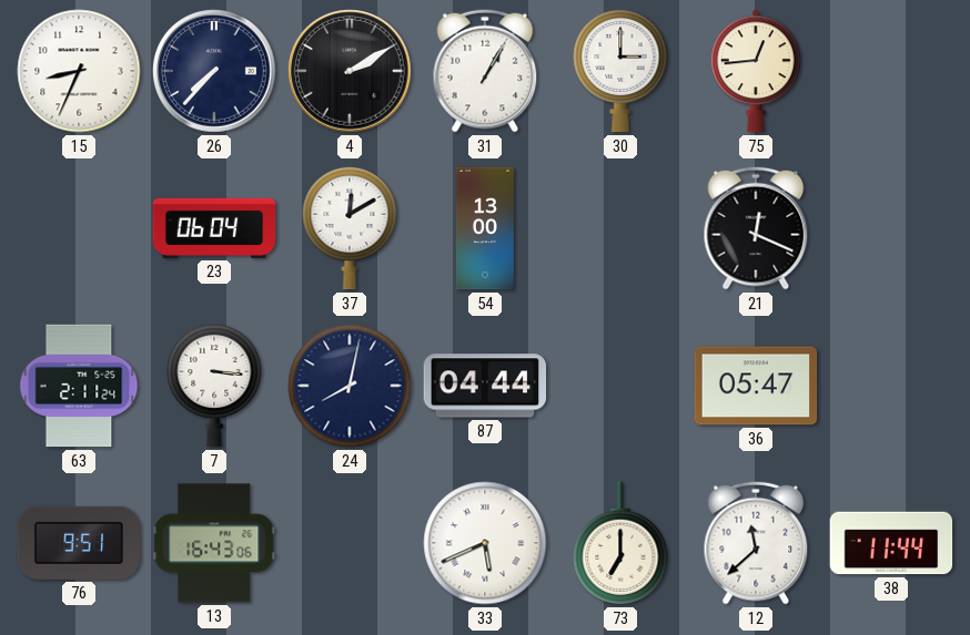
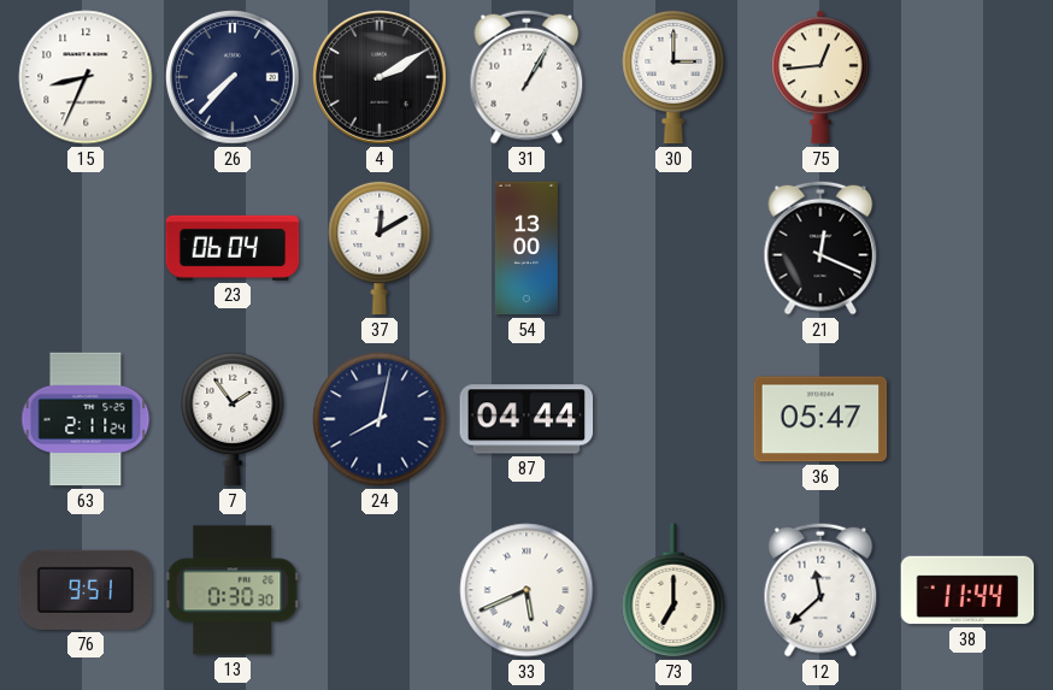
7: 3:16 -> 1:54 (233, 419)
13: 16:43 -> 0:30 (233, 590)
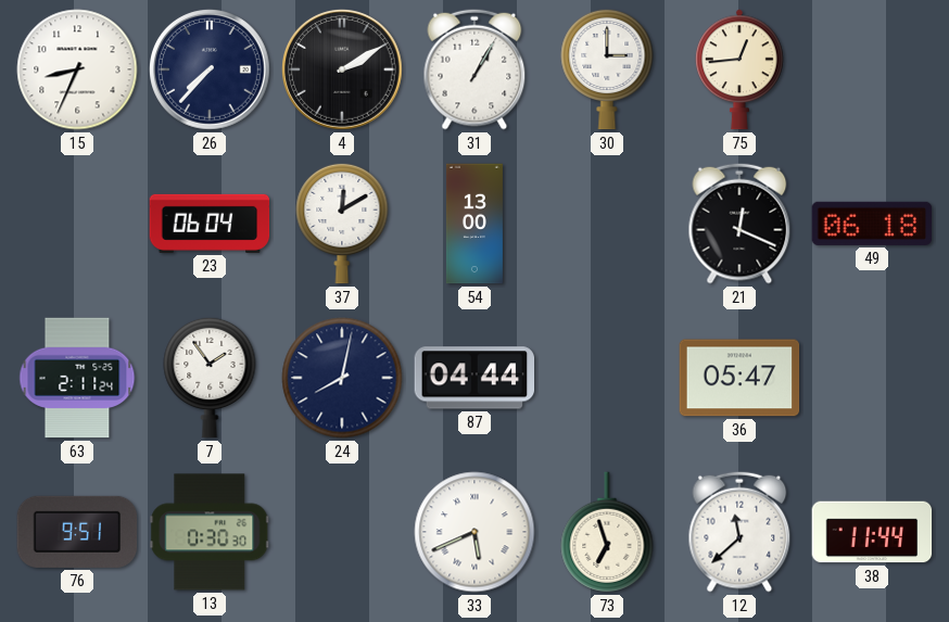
49: none -> 06:18 (872, 224)
73: 7:00 -> 6:57 (607, 532)
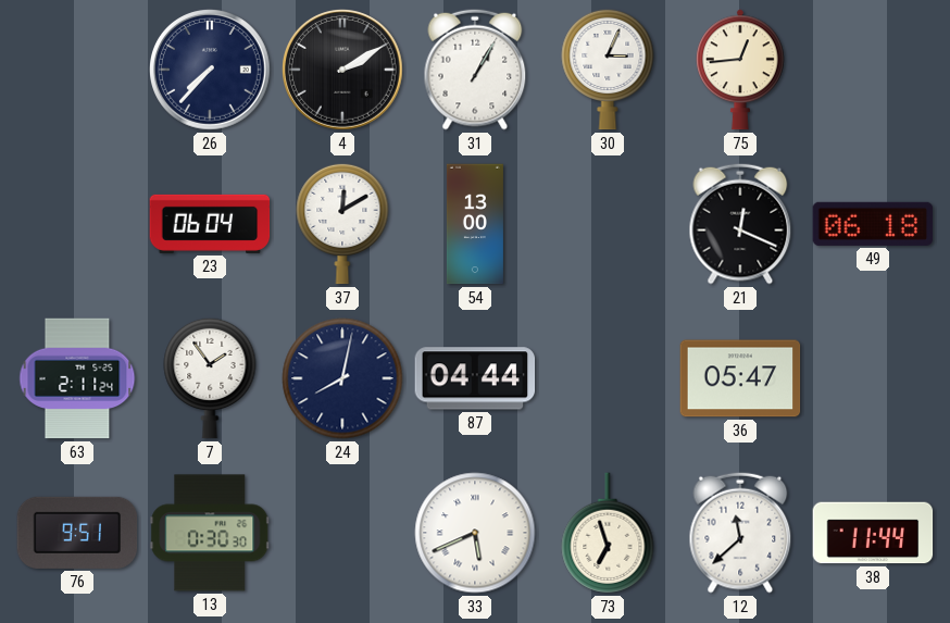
15: 8:34 -> none (77, 69)
30: 3:00 -> 3:04 (608, 70)
